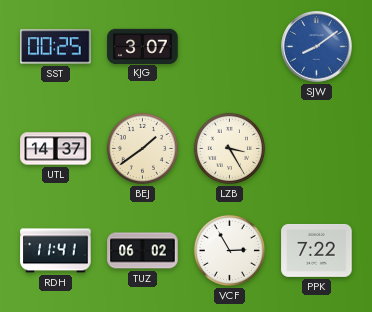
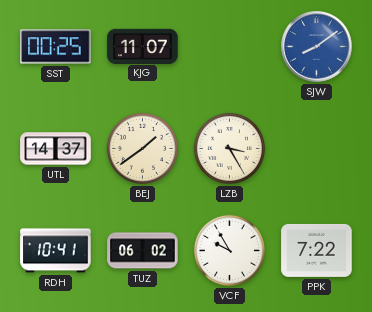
KJG: 3:07 -> 11:07 (143, 46)
RDH: 11:41 -> 10:41 (56, 251)
VCF: 2:55 -> 9:55 (229, 250)
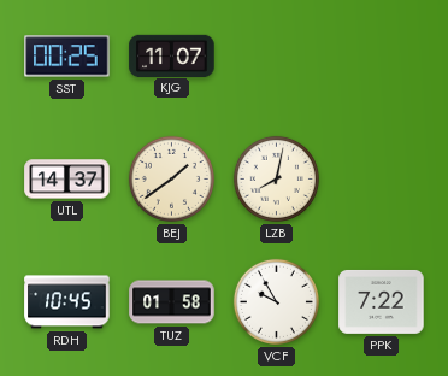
SJW: 8:09 -> none (317, 47)
LZB: 3:25 -> 8:02 (276, 178)
RDH: 10:41 -> 10:45 (67, 302)
TUZ: 06:02 -> 01:58 (172, 302)
